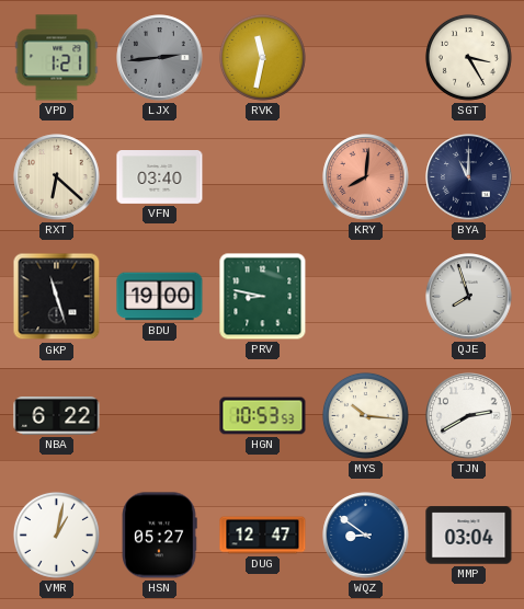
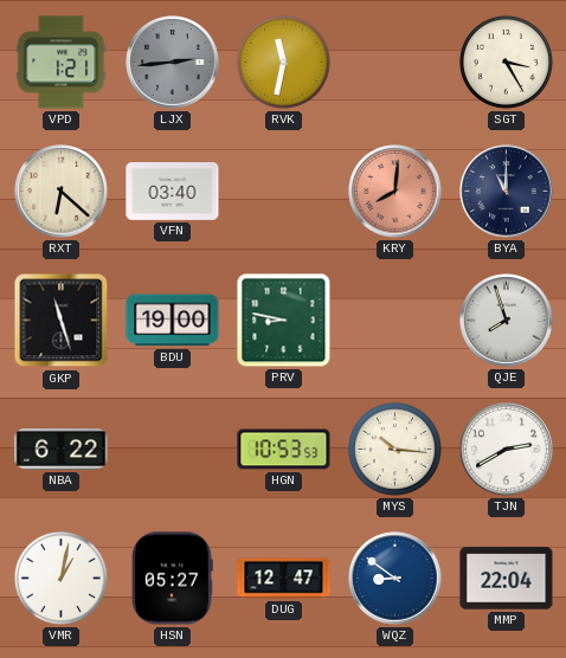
MMP: 03:04 -> 22:04 (507, 579)
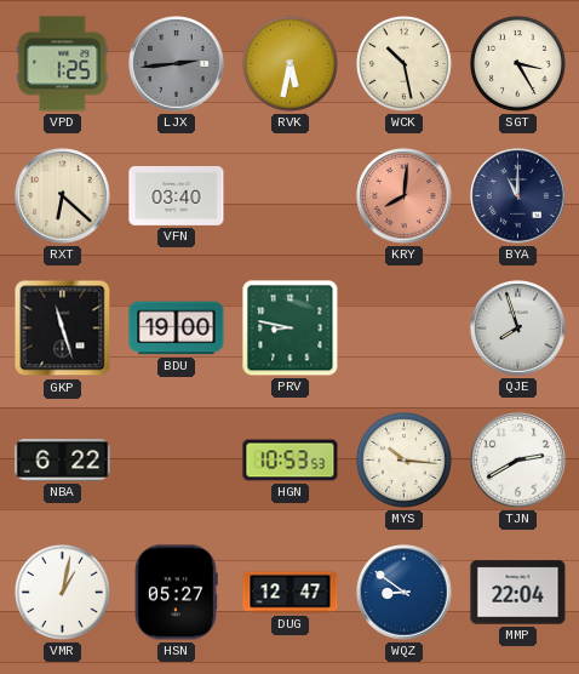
VPD: 1:21 -> 1:25 (63, 64)
RVK: 11:32 -> 5:32 (289, 63)
WCK: none -> 10:28 (403, 63)
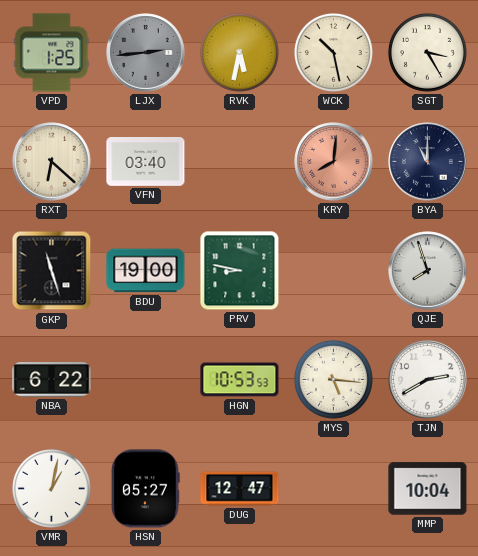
MYS: 10:16 -> 5:16 (333, 379)
WQZ: 8:51 -> none (405, 593)
MMP: 22:04 -> 10:04 (428, 489)
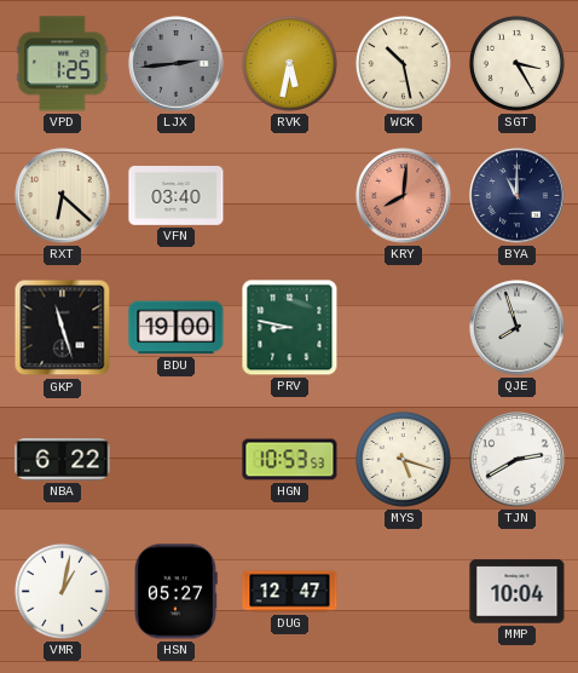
MYS: 5:16 -> 5:18 (403, 459)
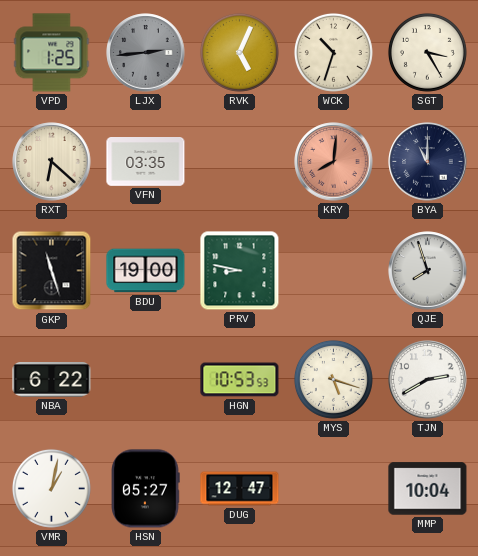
RVK: 5:32 -> 5:04 (239, 52)
WCK: 10:28 -> 10:33 (333, 52)
VFN: 03:40 -> 03:35 (146, 162)
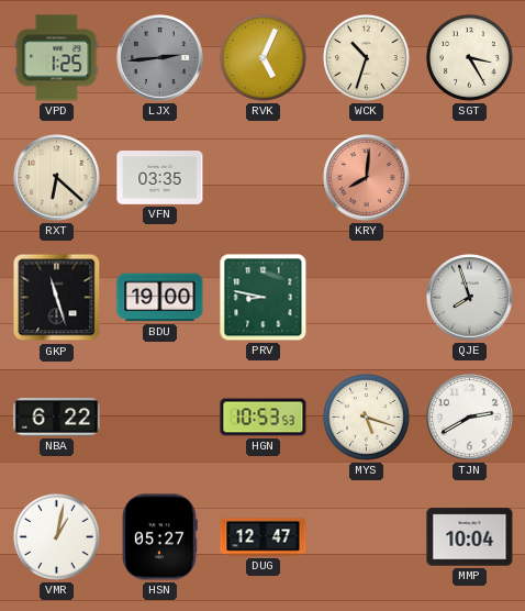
BYA: 11:00 -> none (428, 162)
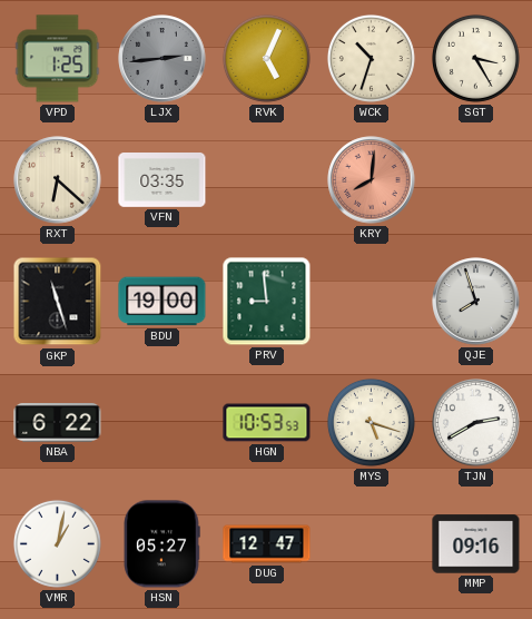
PRV: 8:47 -> 8:59 (267, 302)
MMP: 10:04 -> 09:16 (476, 544)
